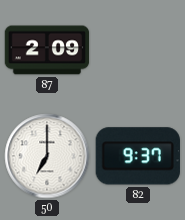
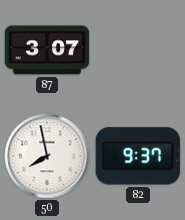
87: 2:09 -> 3:07 (47, 50)
50: 7:00 -> 7:58 (47, 156)
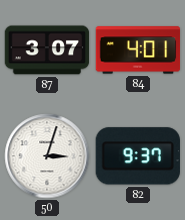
84: none -> 4:01 (138, 50)
50: 7:58 -> 3:03 (47, 156)
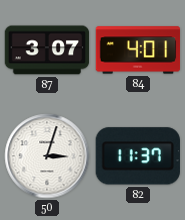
82: 9:37 -> 11:37 (138, 156)
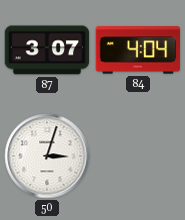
84: 4:01 -> 4:04 (138, 50)
82: 11:37 -> none (138, 156)
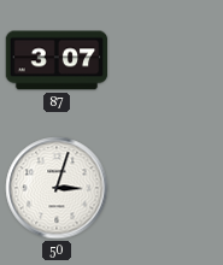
84: 4:04 -> none (138, 50)
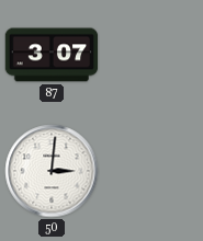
50: 3:03 -> 3:01 (52, 171)
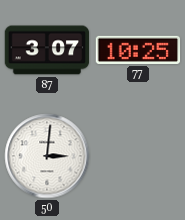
77: none -> 10:25 (138, 50)
